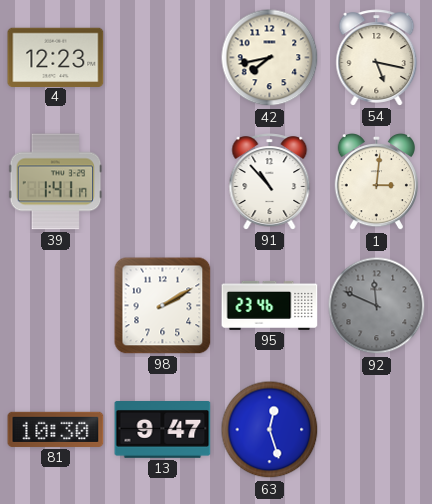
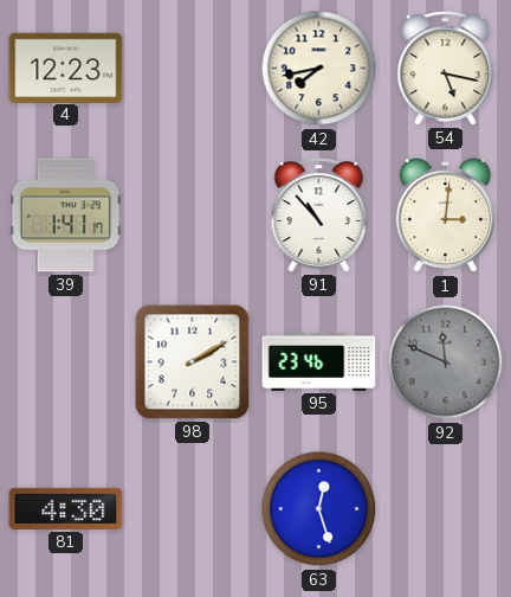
81: 10:30 -> 4:30 (66, 508)
13: 9:47 -> none (163, 430)
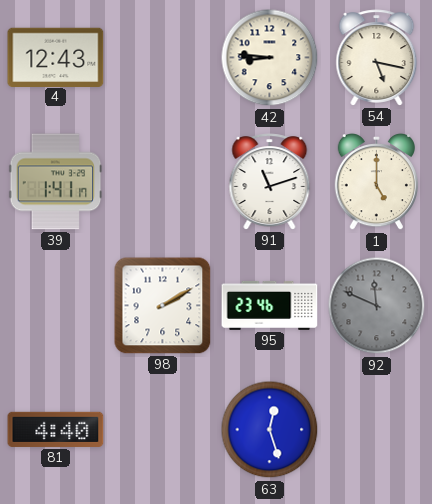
4: 12:23 -> 12:43 (56, 57)
42: 7:43 -> 8:46 (270, 58)
91: 10:53 -> 11:12 (270, 182)
1: 3:01 -> 5:00 (376, 182)
81: 4:30 -> 4:40 (56, 429)
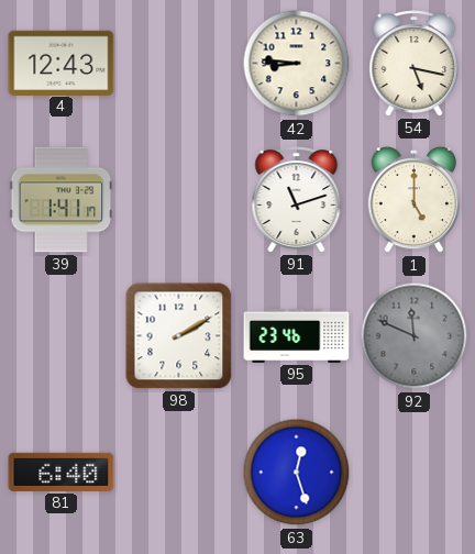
81: 4:40 -> 6:40 (62, 472)
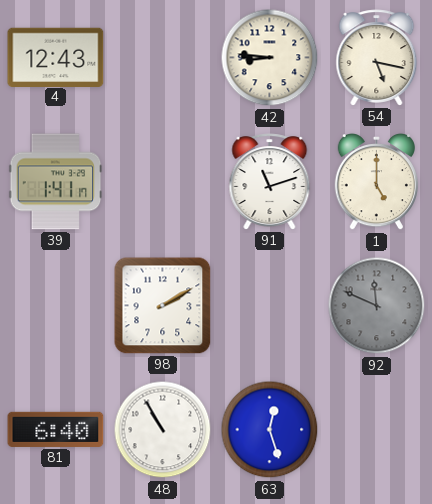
95: 23:46 -> none (297, 335)
48: none -> 10:55 (163, 430)
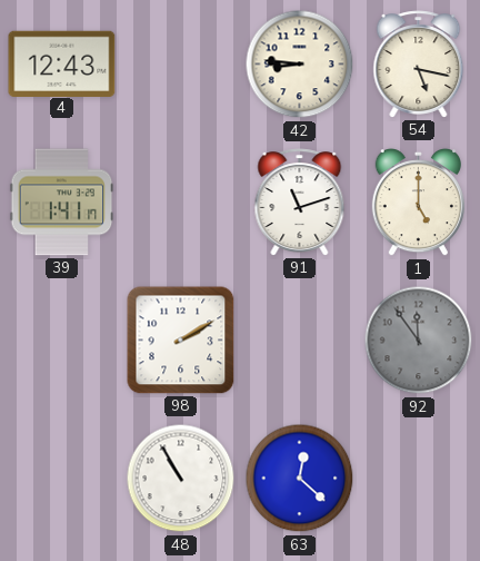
92: 11:49 -> 11:54 (419, 341)
81: 6:40 -> none (56, 429)
63: 12:27 -> 12:22 (300, 479)
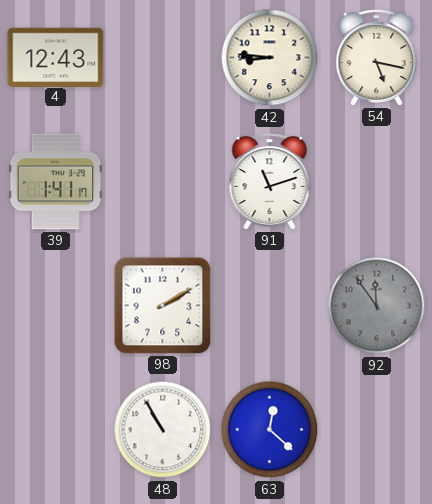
1: 5:00 -> none (418, 203)
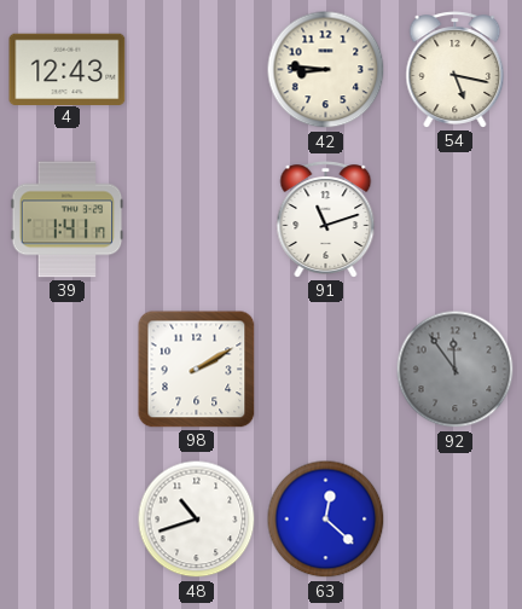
48: 10:55 -> 10:42 (197, 520)
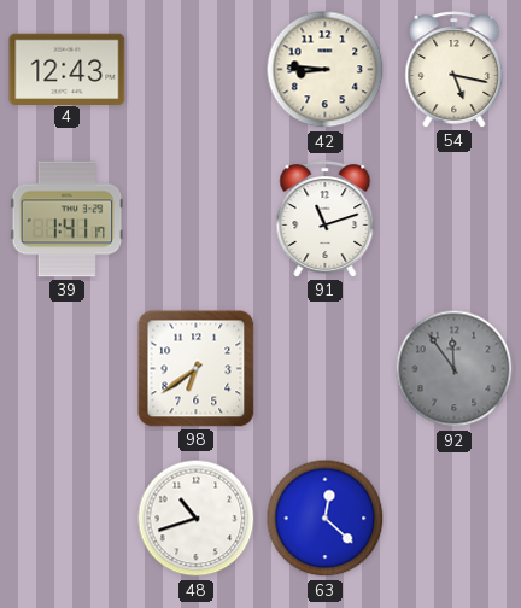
98: 2:10 -> 6:39 (197, 369)
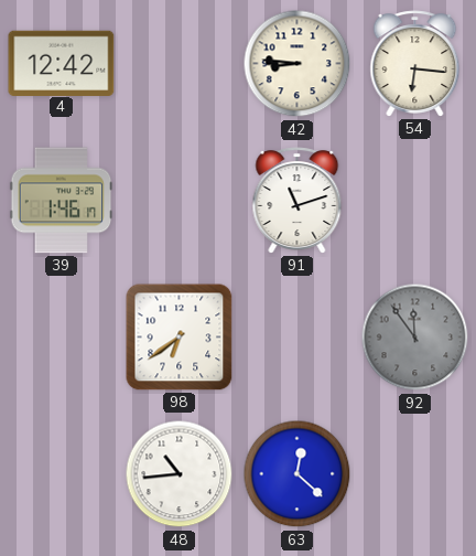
4: 12:43 -> 12:42 (62, 63)
54: 5:17 -> 6:16 (415, 64)
39: 1:41 -> 1:46 (62, 201)
48: 10:42 -> 10:44 (180, 474)
